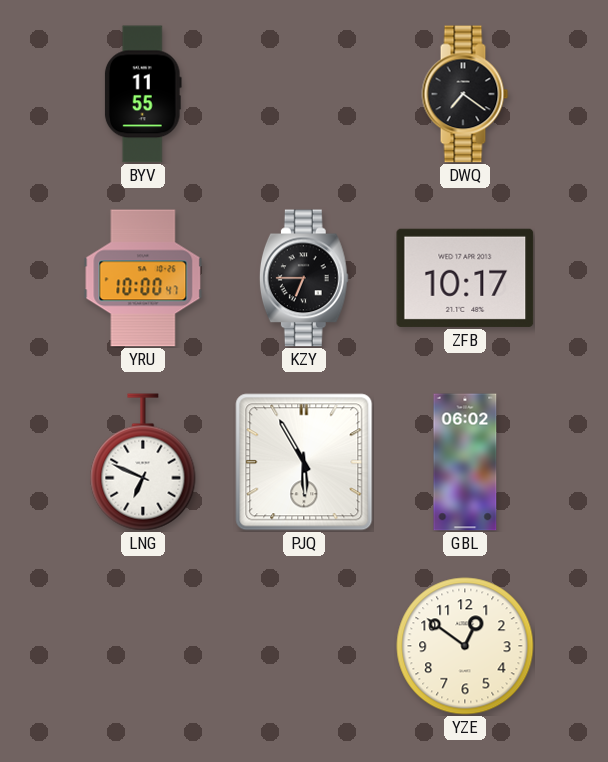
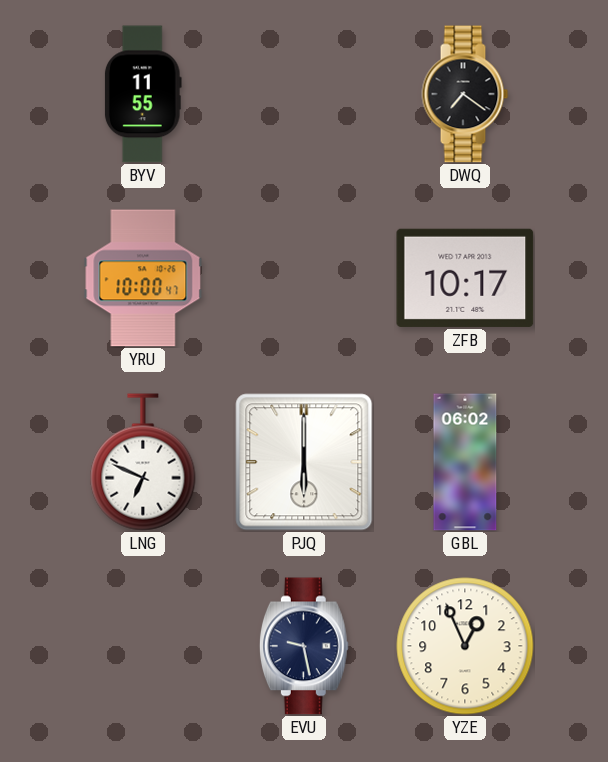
KZY: 6:45 -> none (304, 278)
PJQ: 5:55 -> 6:00 (304, 462)
EVU: none -> 9:28 (304, 646)
YZE: 12:51 -> 12:56 (465, 646)
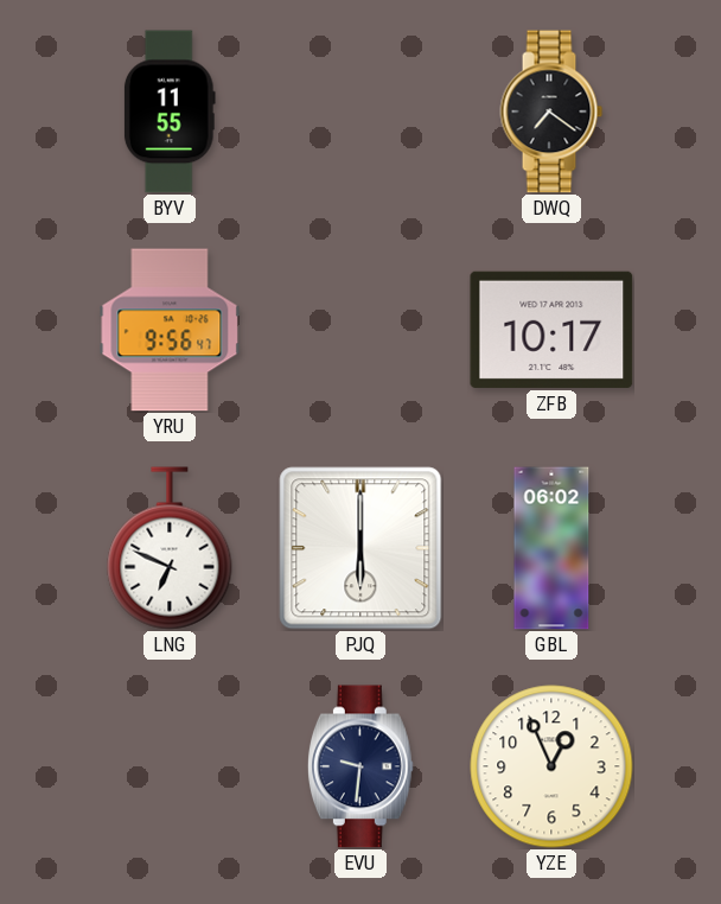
YRU: 10:00 -> 9:56 (170, 330)
EVU: 9:28 -> 9:31 (360, 766)
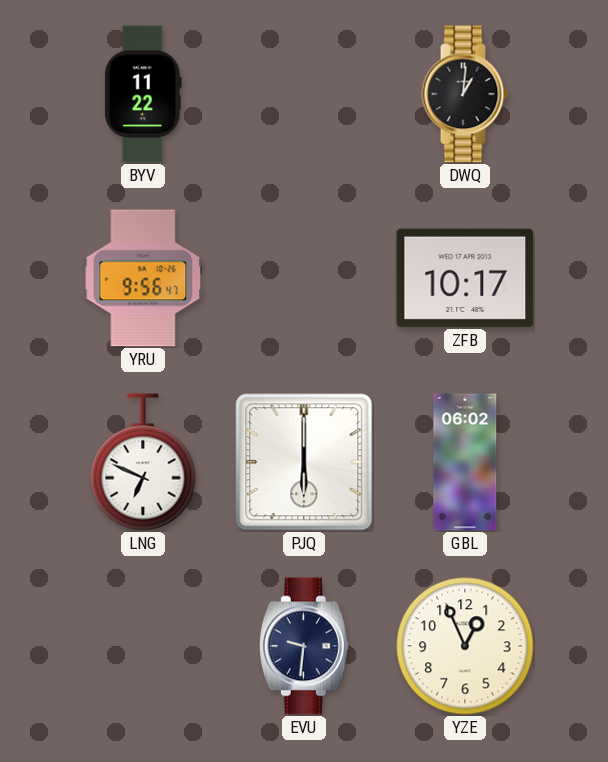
BYV: 11:55 -> 11:22 (143, 94)
DWQ: 7:21 -> 1:01 (465, 94)
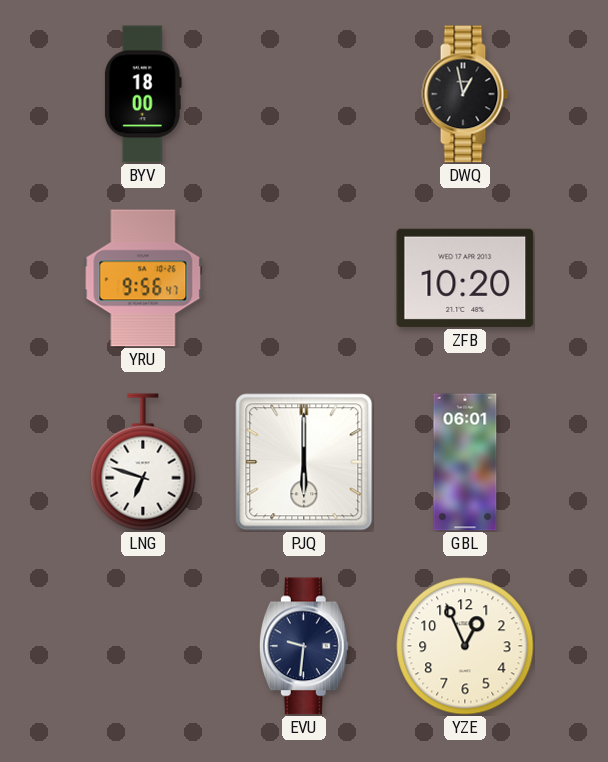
BYV: 11:22 -> 18:00 (143, 94)
DWQ: 1:01 -> 12:58 (465, 94)
ZFB: 10:17 -> 10:20 (465, 278)
LNG: 6:49 -> 6:48 (143, 462)
GBL: 06:02 -> 06:01 (465, 462)
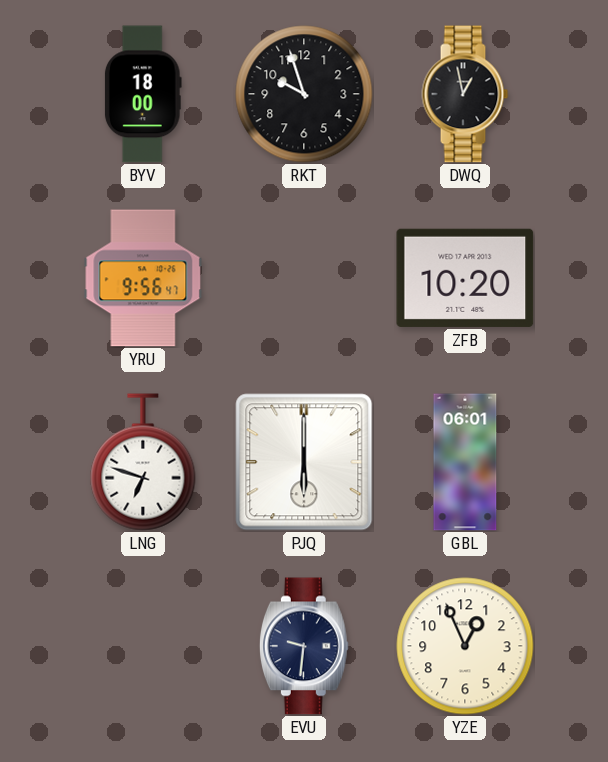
RKT: none -> 9:57 (304, 94)
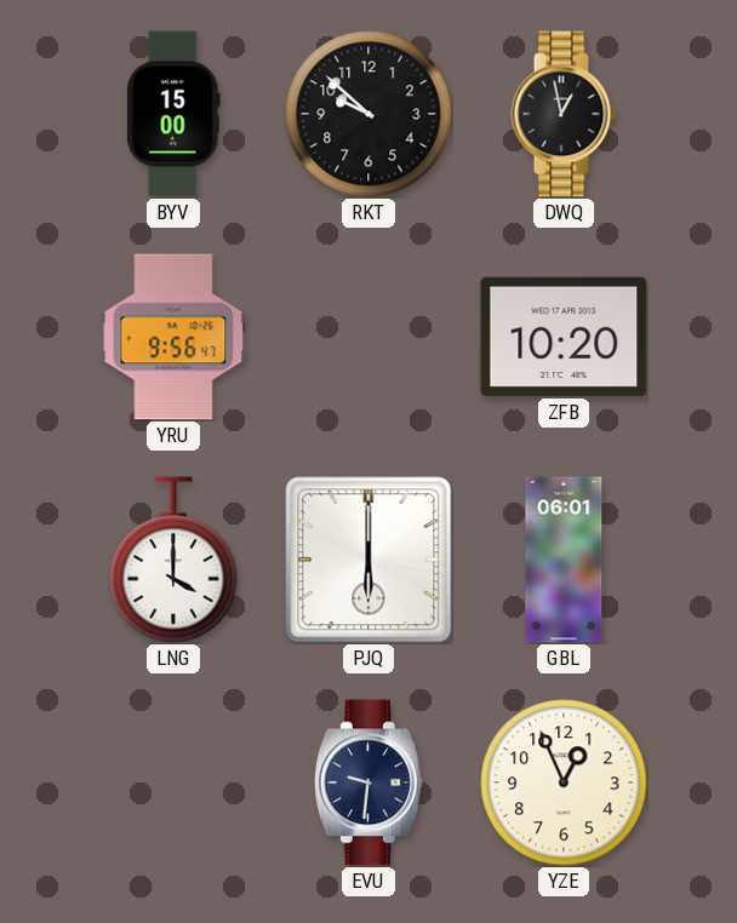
BYV: 18:00 -> 15:00 (173, 114)
RKT: 9:57 -> 9:52 (368, 114)
LNG: 6:48 -> 4:00 (173, 560)
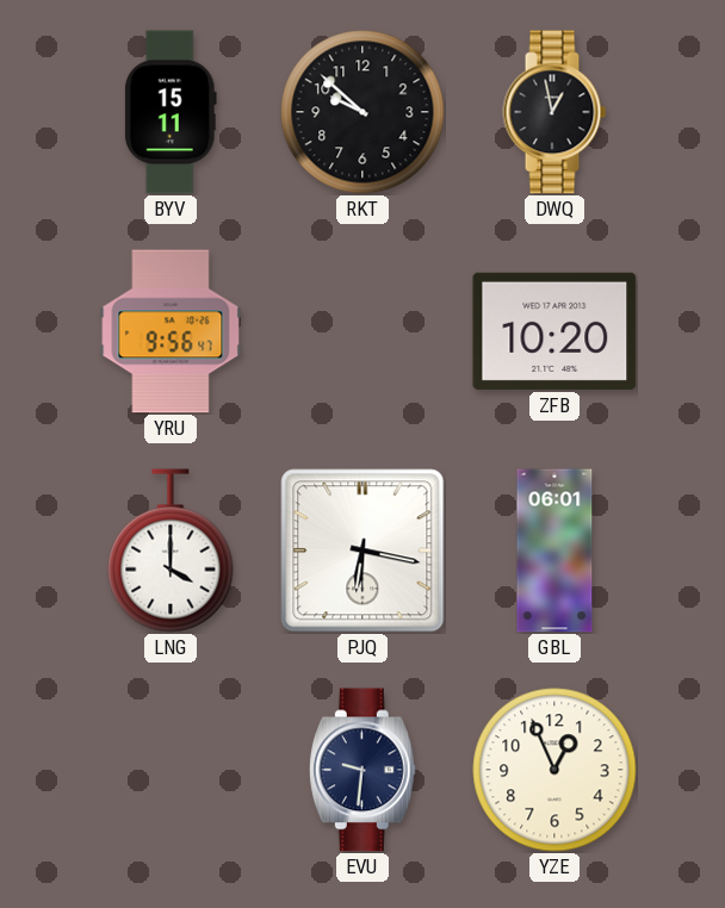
BYV: 15:00 -> 15:11 (171, 112)
PJQ: 6:00 -> 6:17 (362, 551)
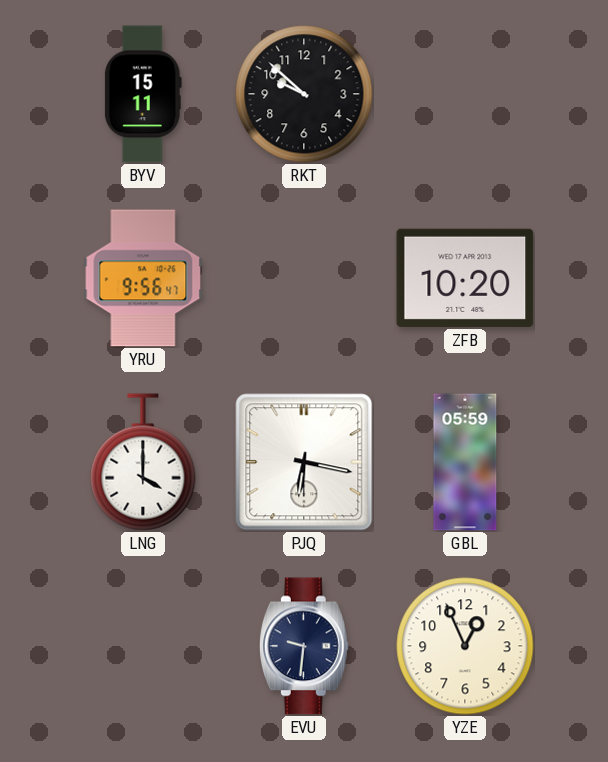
DWQ: 12:58 -> none (554, 112)
GBL: 06:01 -> 05:59 (465, 462)
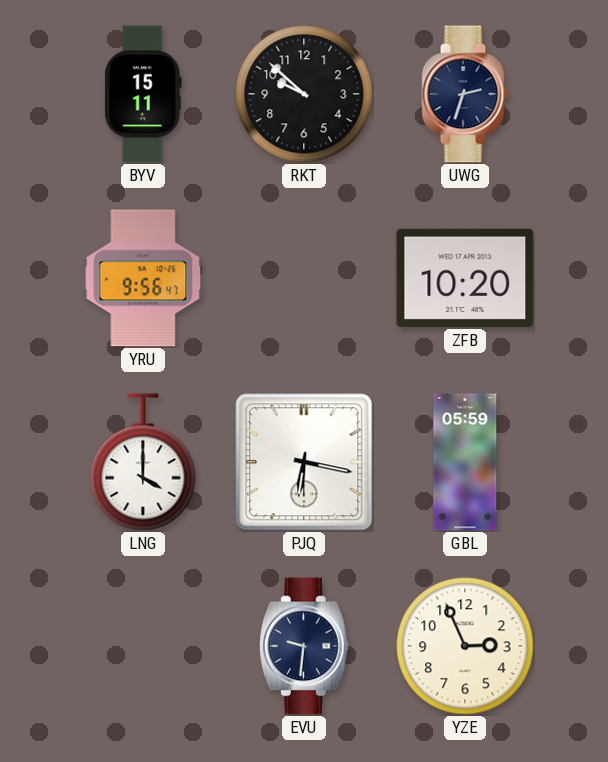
UWG: none -> 2:33 (465, 94)
YZE: 12:56 -> 2:56 (465, 646)
